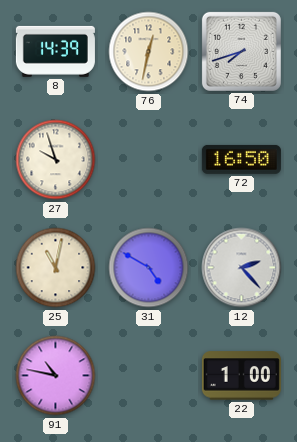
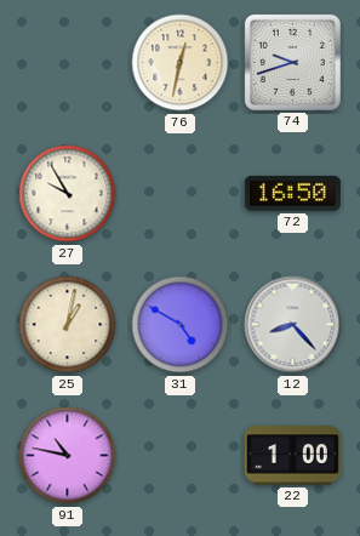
8: 14:39 -> none (55, 51)
74: 7:42 -> 9:42 (292, 62)
27: 9:57 -> 9:55 (68, 194)
25: 11:02 -> 1:02 (68, 325)
12: 2:23 -> 8:23 (293, 325)
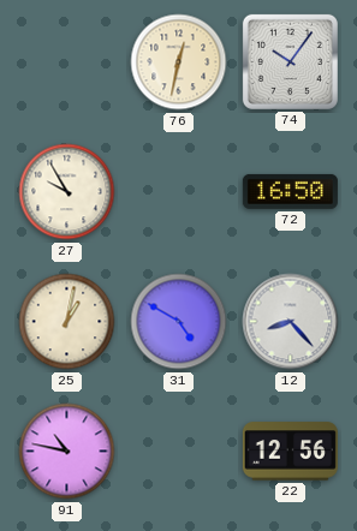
74: 9:42 -> 10:06 (290, 61)
22: 1:00 -> 12:56 (290, 452)
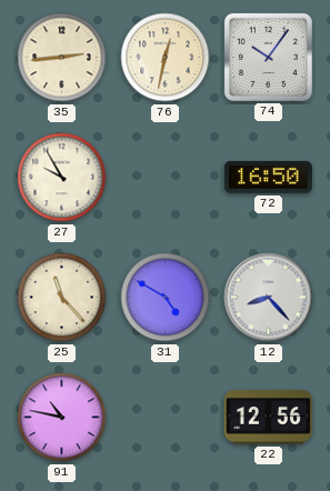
35: none -> 2:44 (62, 58)
25: 1:02 -> 11:23 (62, 298)
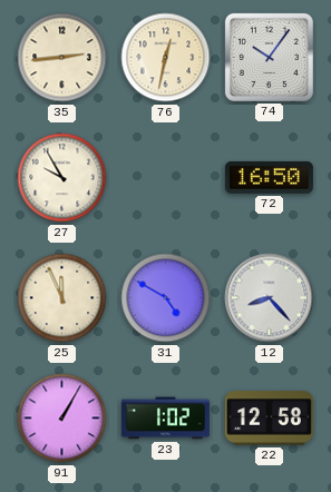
25: 11:23 -> 11:56 (62, 298)
91: 10:47 -> 1:05 (62, 419)
23: none -> 1:02 (165, 419)
22: 12:56 -> 12:58 (269, 419)
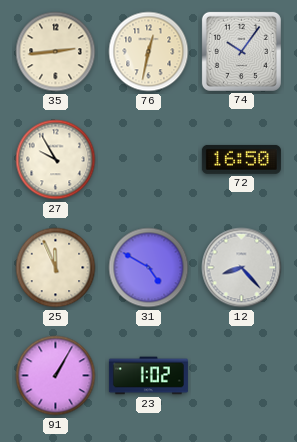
22: 12:58 -> none (269, 419)
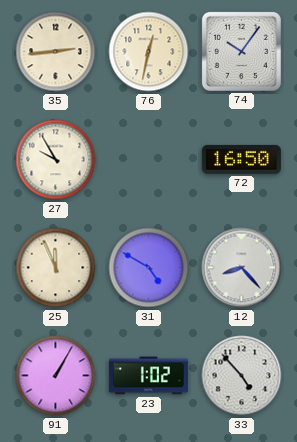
33: none -> 4:53 (242, 376)
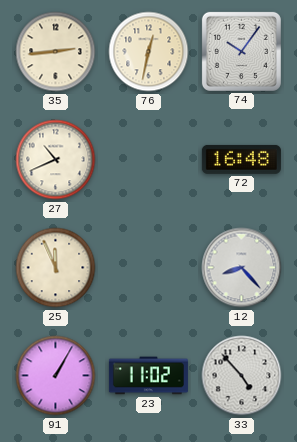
27: 9:55 -> 10:41 (56, 160)
72: 16:50 -> 16:48 (241, 159)
31: 4:50 -> none (149, 268)
23: 1:02 -> 11:02 (148, 376)
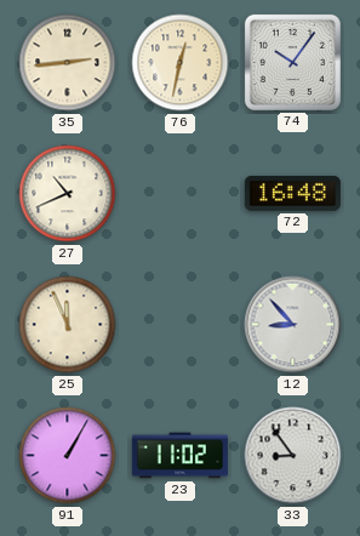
12: 8:23 -> 8:53 (293, 325)
33: 4:53 -> 8:54 (293, 456)
